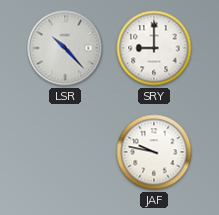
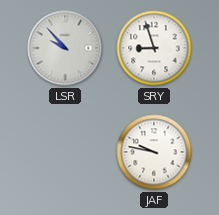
LSR: 10:23 -> 9:53 (65, 48)
SRY: 9:00 -> 8:57 (154, 48)
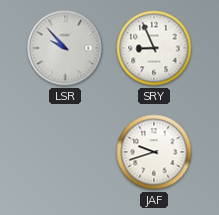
SRY: 8:57 -> 8:56 (154, 48)
JAF: 9:47 -> 9:42 (154, 152)
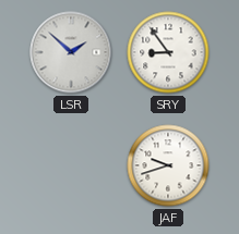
LSR: 9:53 -> 1:52 (71, 52)
SRY: 8:56 -> 8:54 (168, 52)
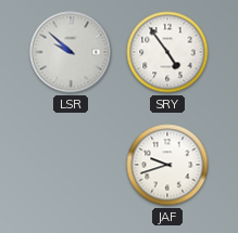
LSR: 1:52 -> 9:52 (71, 52)
SRY: 8:54 -> 4:54 (167, 52)
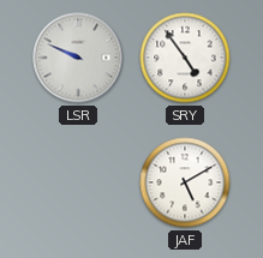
LSR: 9:52 -> 9:49 (78, 58)
JAF: 9:42 -> 5:10 (185, 182)
